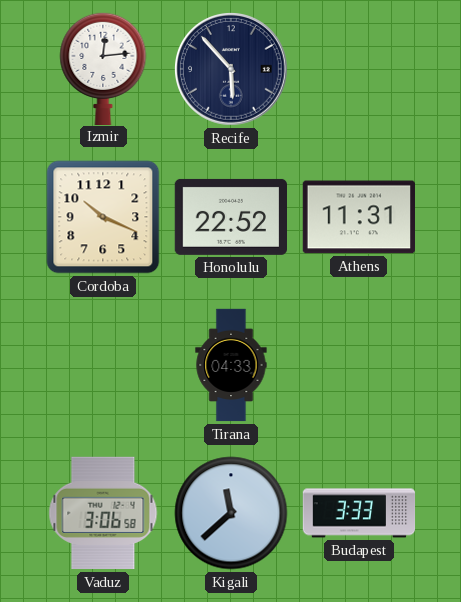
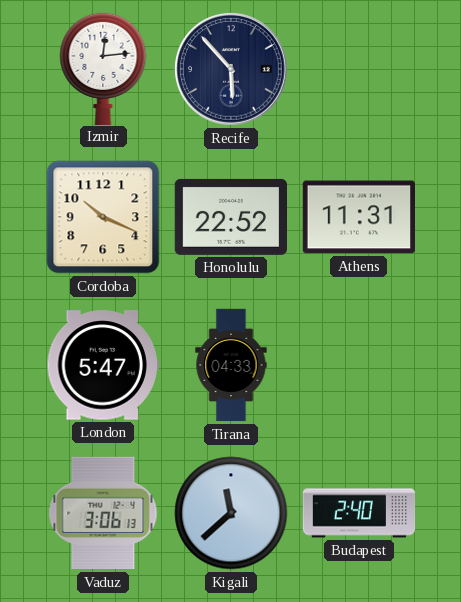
London: none -> 5:47 (102, 365)
Vaduz: 3:06:58 -> 3:06:13 (103, 513)
Budapest: 3:33 -> 2:40 (359, 513)
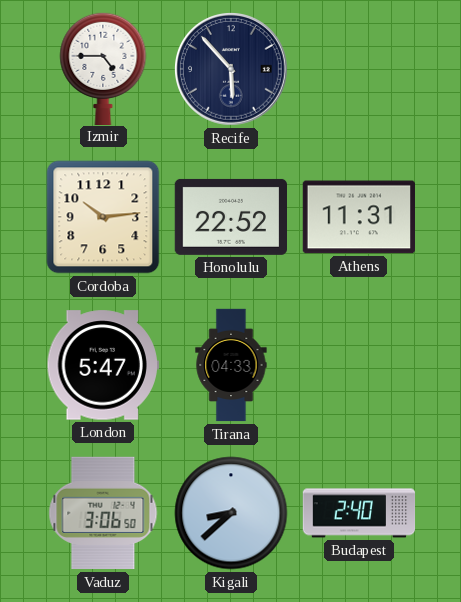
Izmir: 12:14 -> 4:45 (103, 68)
Cordoba: 10:19 -> 10:14 (103, 217)
Vaduz: 3:06:13 -> 3:06:50 (103, 513)
Kigali: 11:38 -> 8:38 (231, 513)
